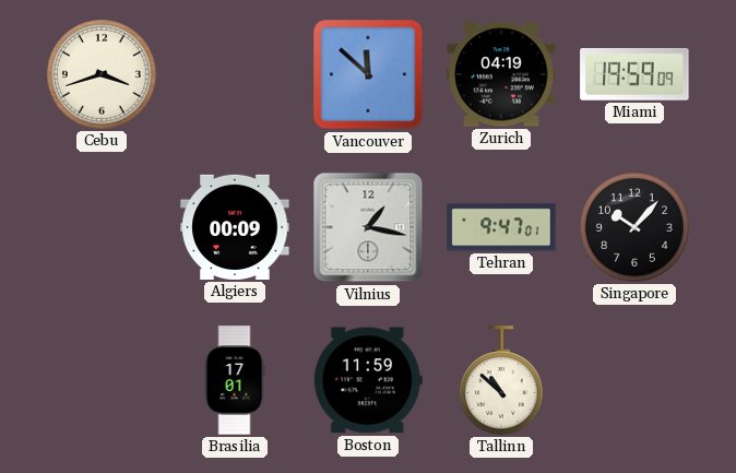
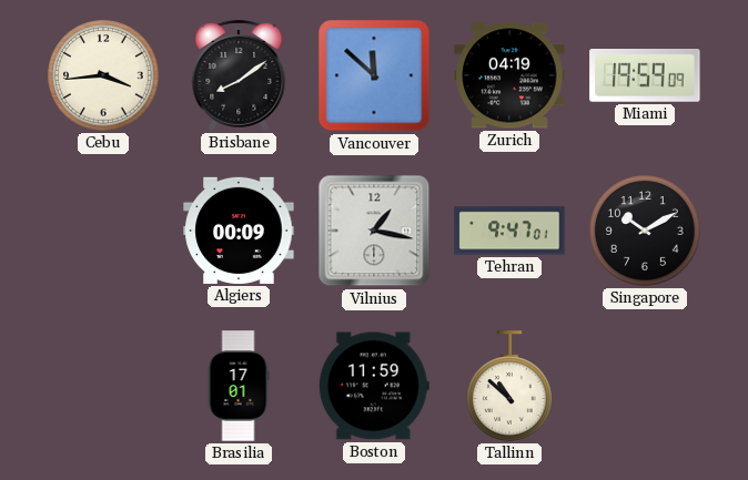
Cebu: 3:42 -> 3:44 (103, 75)
Brisbane: none -> 8:09 (239, 76)
Singapore: 10:07 -> 10:10 (645, 231)
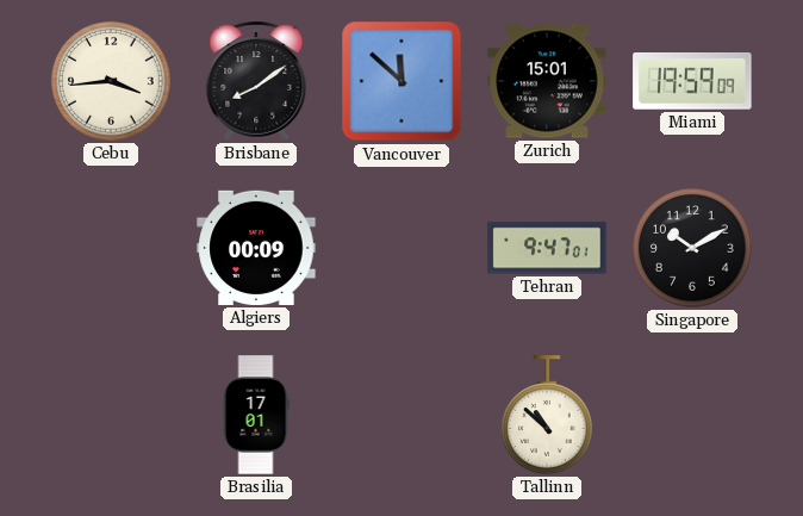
Zurich: 04:19 -> 15:01 (547, 81)
Vilnius: 1:17 -> none (374, 231)
Boston: 11:59 -> none (374, 386)
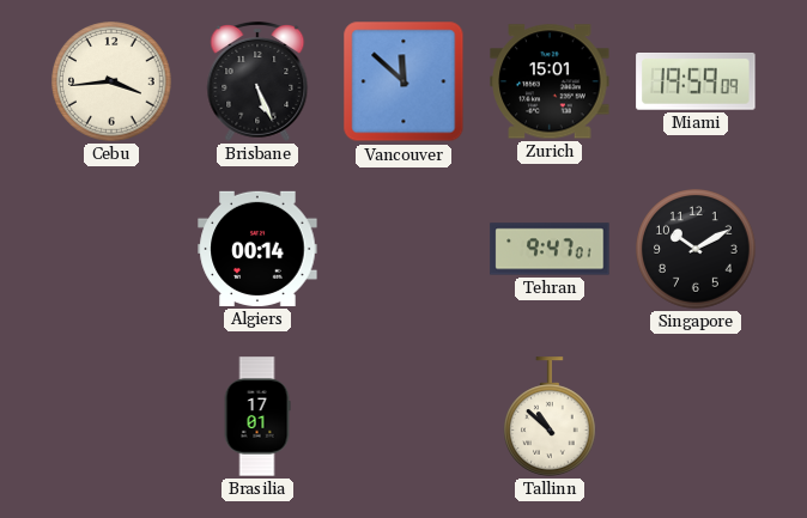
Brisbane: 8:09 -> 5:26 (257, 83)
Algiers: 00:09 -> 00:14 (257, 249)
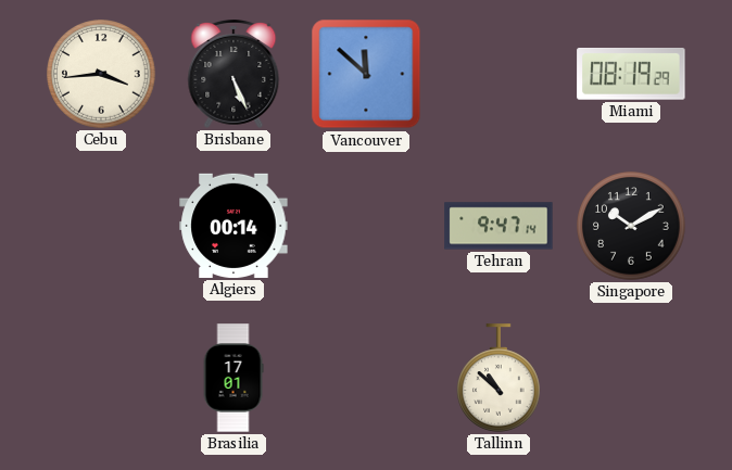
Zurich: 15:01 -> none (550, 81)
Miami: 19:59 -> 08:19 (631, 75)
Tehran: 9:47:01 -> 9:47:14 (498, 226)
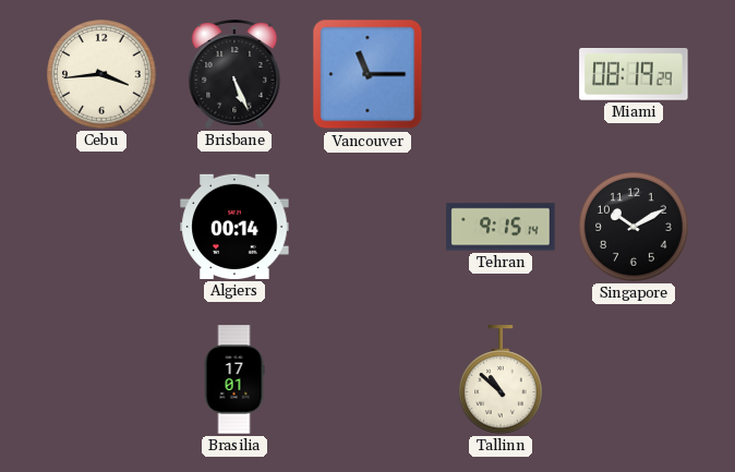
Vancouver: 11:52 -> 11:15 (367, 74)
Tehran: 9:47 -> 9:15 (501, 227)
